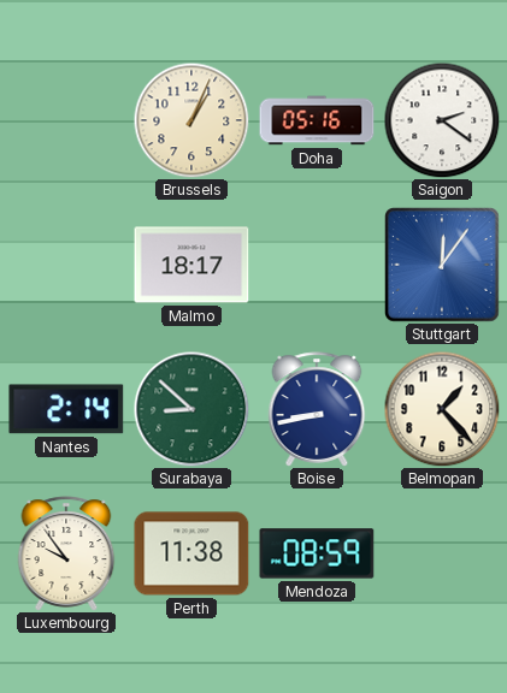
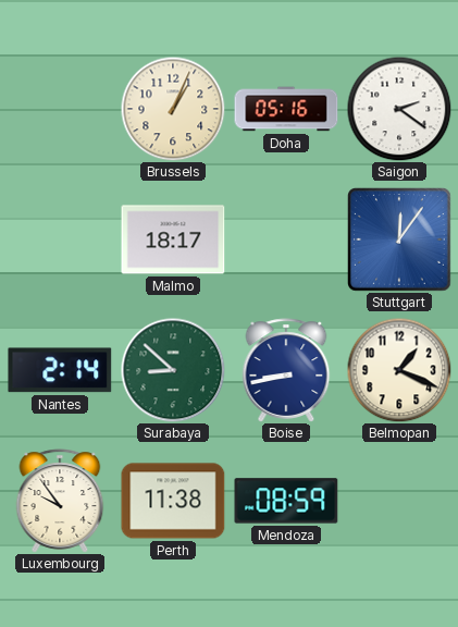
Belmopan: 1:23 -> 1:19 (399, 370)
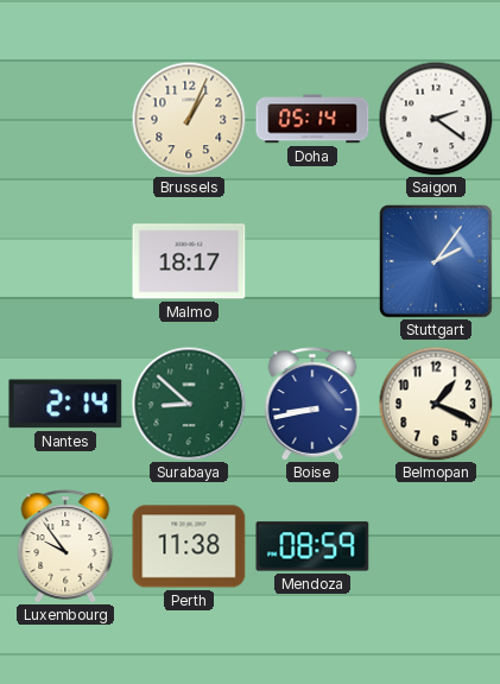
Doha: 05:16 -> 05:14 (312, 119)
Stuttgart: 12:06 -> 2:06 (437, 262)
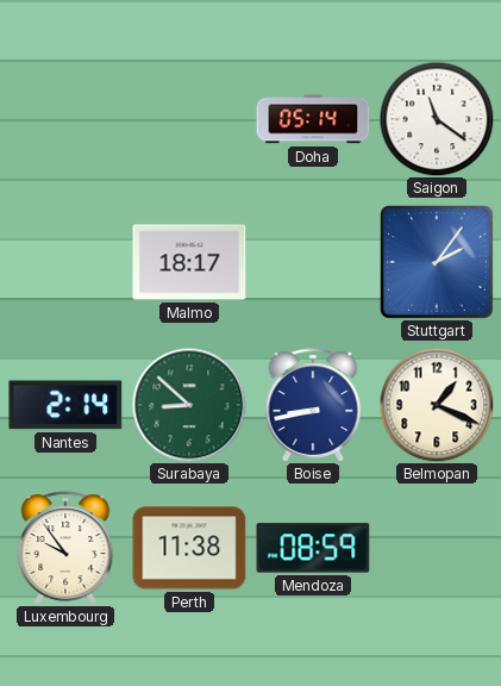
Brussels: 1:04 -> none (189, 119)
Saigon: 2:21 -> 11:21 (437, 119)
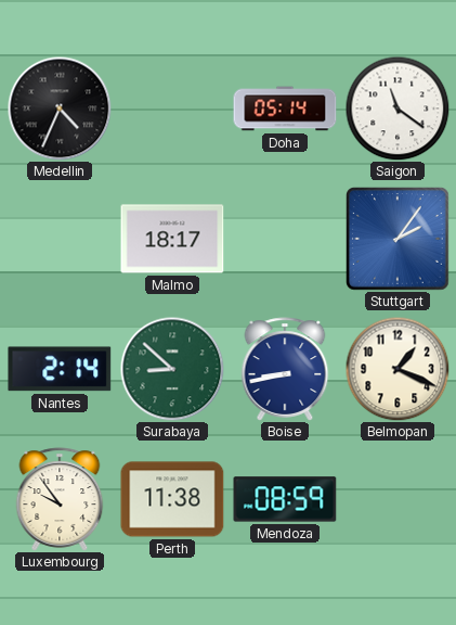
Medellin: none -> 4:34 (60, 109)
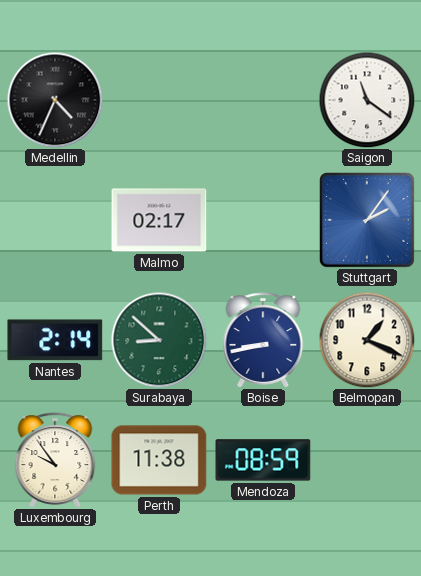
Doha: 05:14 -> none (285, 109)
Malmo: 18:17 -> 02:17 (159, 220)
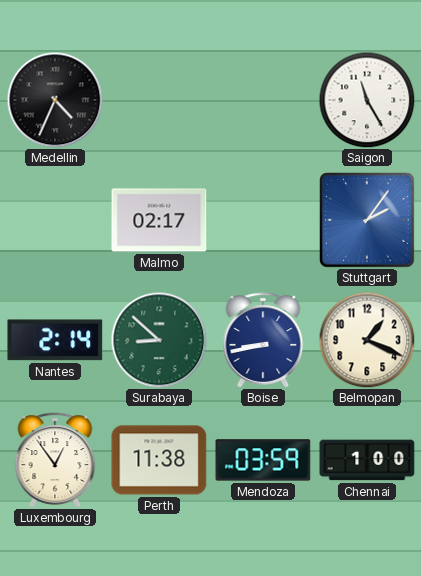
Saigon: 11:21 -> 11:25 (367, 100)
Luxembourg: 9:54 -> 12:54 (55, 460)
Mendoza: 08:59 -> 03:59 (263, 460)
Chennai: none -> 1:00 (367, 460)
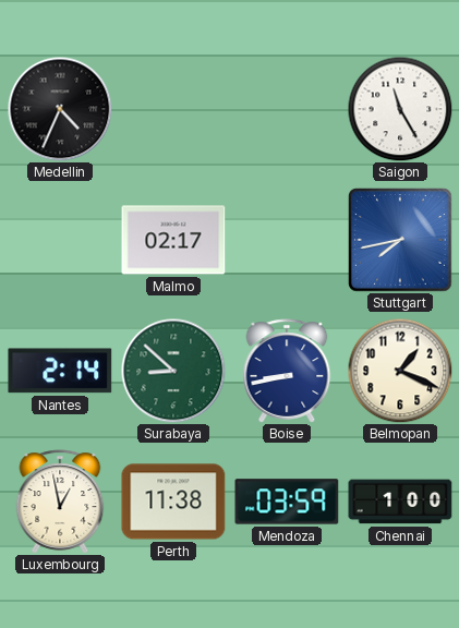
Stuttgart: 2:06 -> 7:43 (401, 241)
Luxembourg: 12:54 -> 12:58 (60, 502)
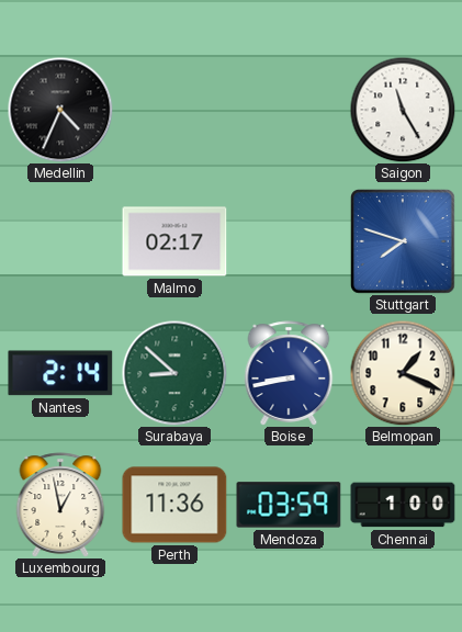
Stuttgart: 7:43 -> 7:48 (404, 242)
Perth: 11:38 -> 11:36 (174, 505)
